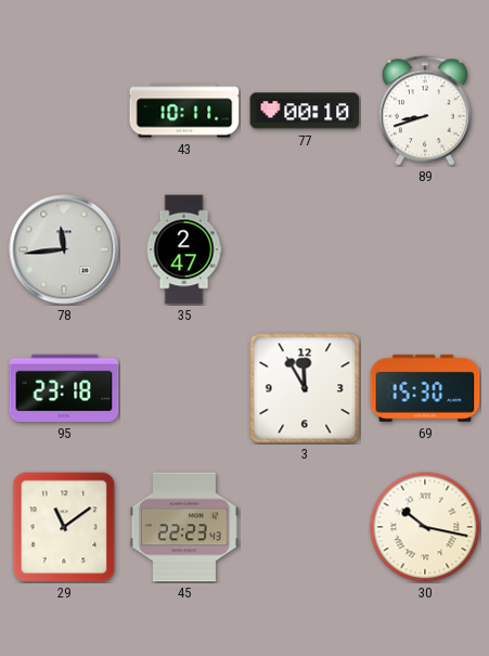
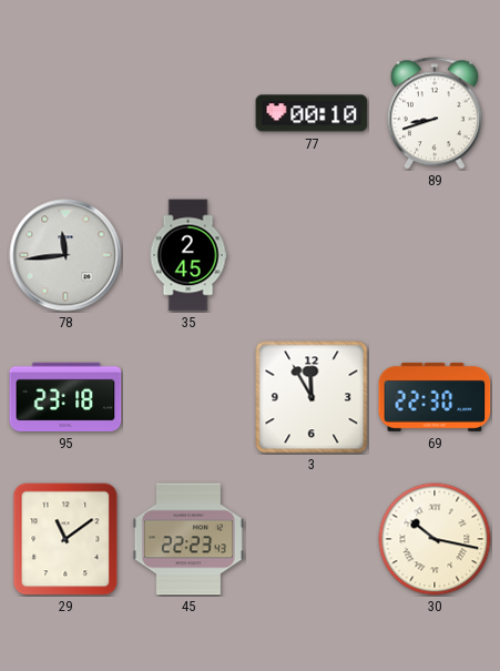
43: 10:11 -> none (184, 111)
35: 2:47 -> 2:45 (188, 255)
69: 15:30 -> 22:30 (435, 397)
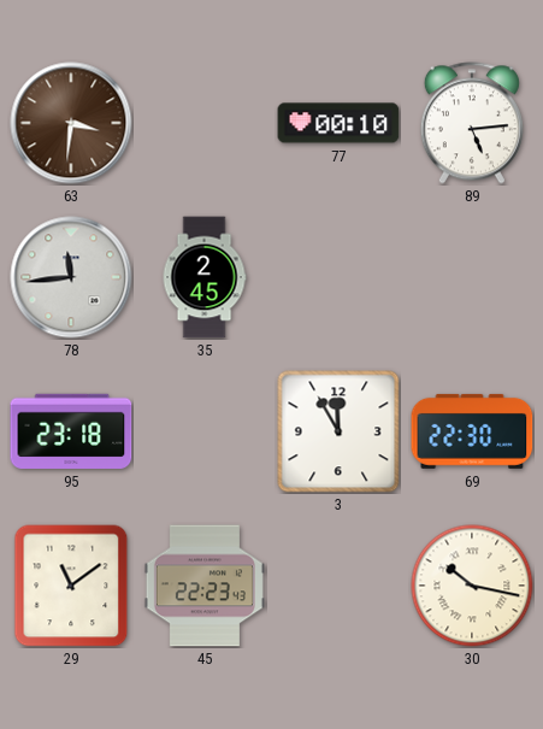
63: none -> 3:31 (71, 123)
89: 8:42 -> 5:14 (472, 123)
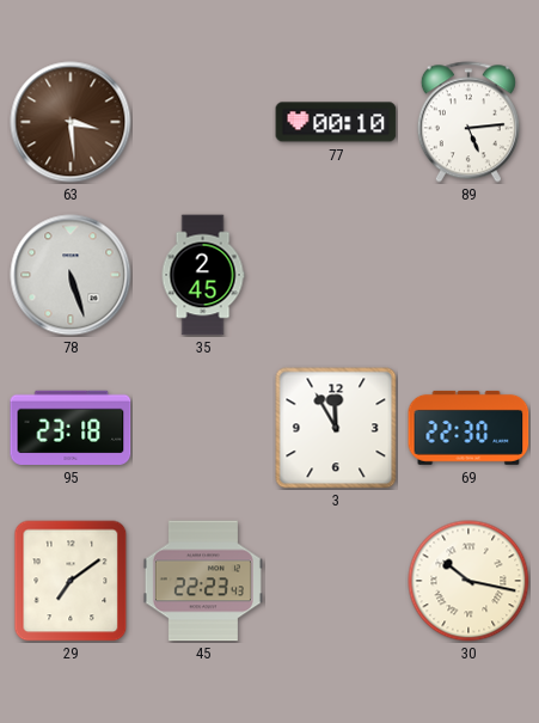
63: 3:31 -> 3:29 (71, 122)
78: 11:44 -> 5:27 (71, 275)
29: 11:09 -> 7:09 (71, 581)
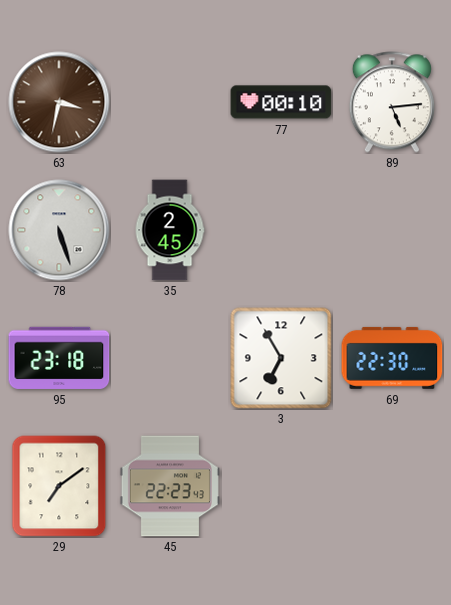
63: 3:29 -> 3:32 (59, 102)
3: 11:55 -> 6:55 (281, 358)
30: 10:17 -> none (468, 581)
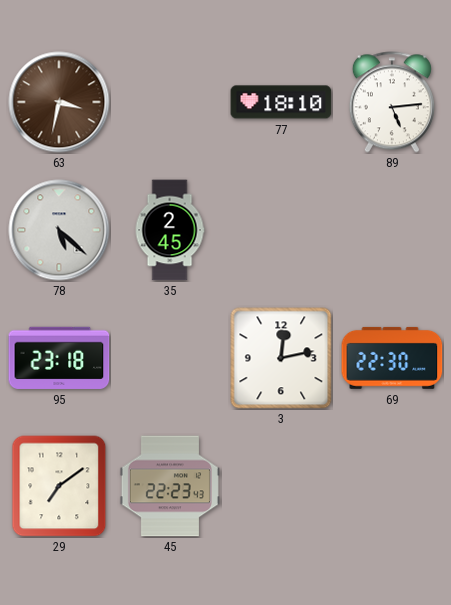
77: 00:10 -> 18:10 (281, 102)
78: 5:27 -> 5:22 (59, 230)
3: 6:55 -> 12:13 (281, 358)
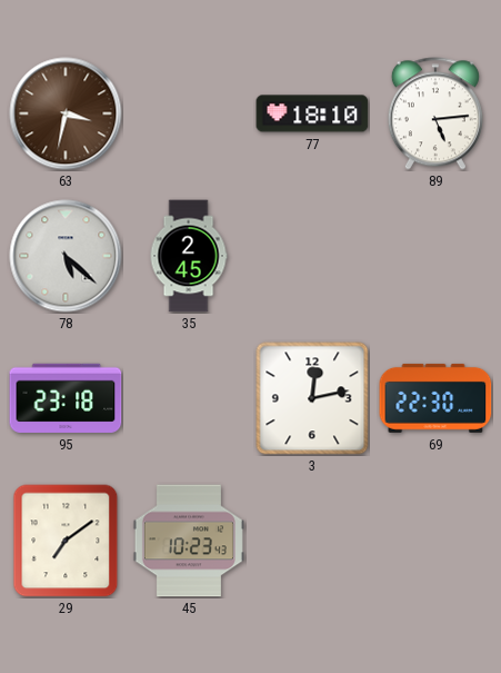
45: 22:23 -> 10:23 (189, 541)
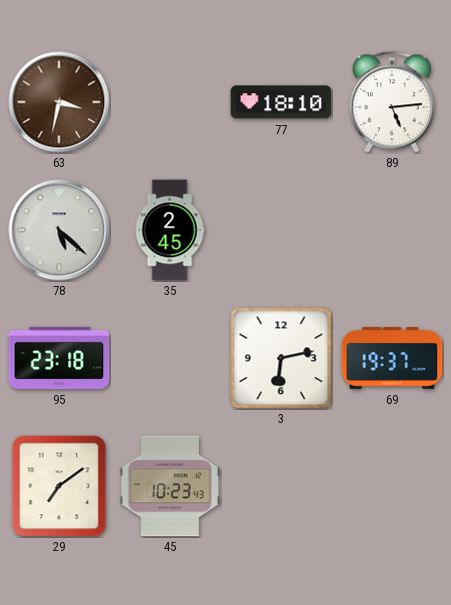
3: 12:13 -> 6:13 (281, 358)
69: 22:30 -> 19:37 (392, 358)
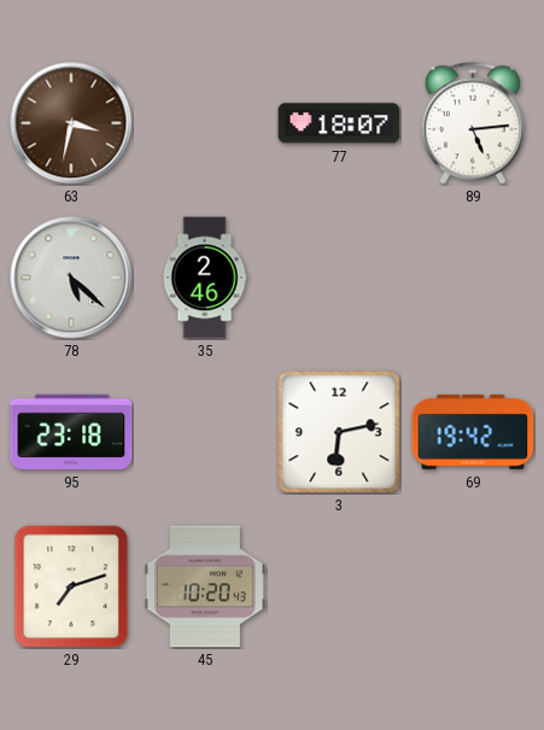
77: 18:10 -> 18:07 (339, 123)
35: 2:45 -> 2:46 (205, 278)
69: 19:37 -> 19:42 (473, 432)
29: 7:09 -> 7:12 (71, 586)
45: 10:23 -> 10:20 (205, 586)
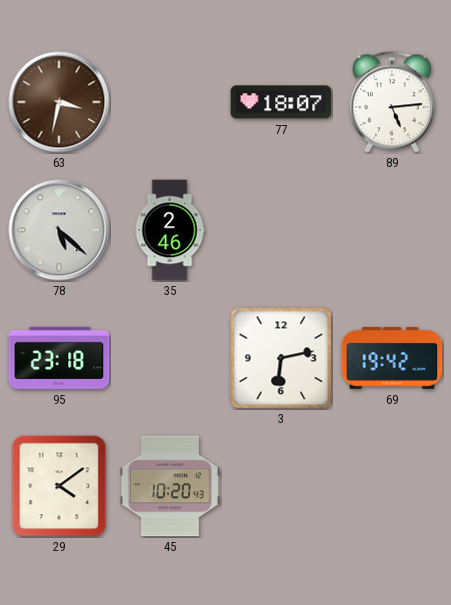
29: 7:12 -> 4:09 (59, 486)
